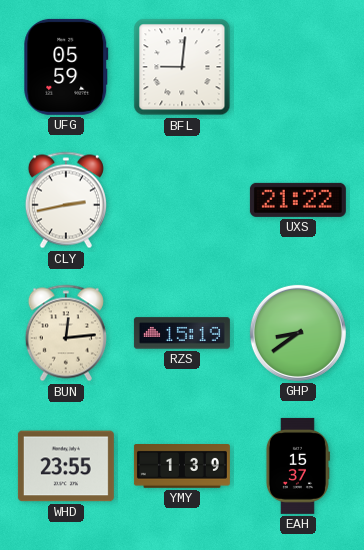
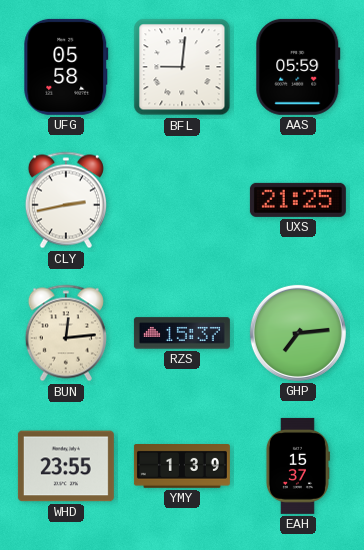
UFG: 05:59 -> 05:58 (66, 67)
AAS: none -> 05:59 (298, 67)
UXS: 21:22 -> 21:25 (298, 200)
RZS: 15:19 -> 15:37 (182, 333)
GHP: 8:39 -> 7:14 (298, 333)
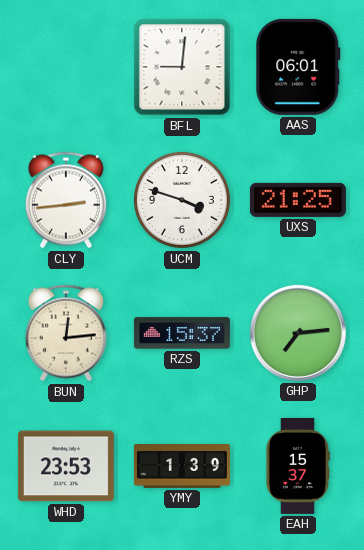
UFG: 05:58 -> none (66, 67)
AAS: 05:59 -> 06:01 (298, 67)
CLY: 2:43 -> 2:44 (66, 200)
UCM: none -> 3:48 (182, 200)
WHD: 23:55 -> 23:53 (66, 466)
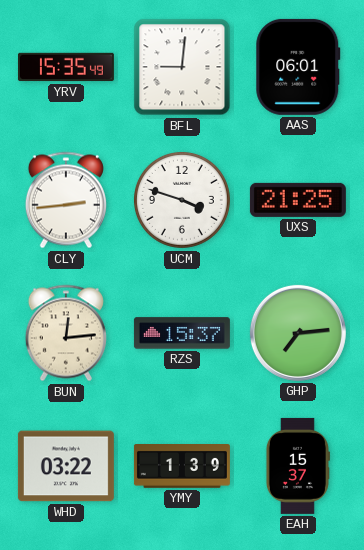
YRV: none -> 15:35 (66, 67)
WHD: 23:53 -> 03:22 (66, 466)
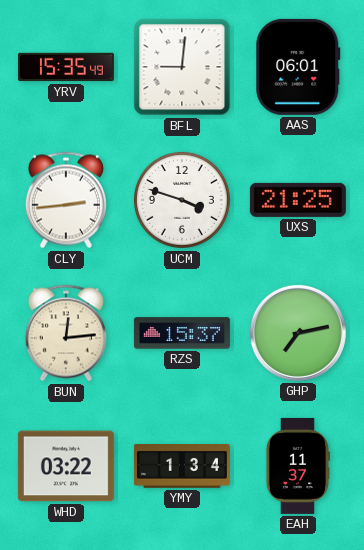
GHP: 7:14 -> 7:13 (298, 333)
YMY: 1:39 -> 1:34 (182, 467)
EAH: 15:37 -> 11:37 (297, 466)
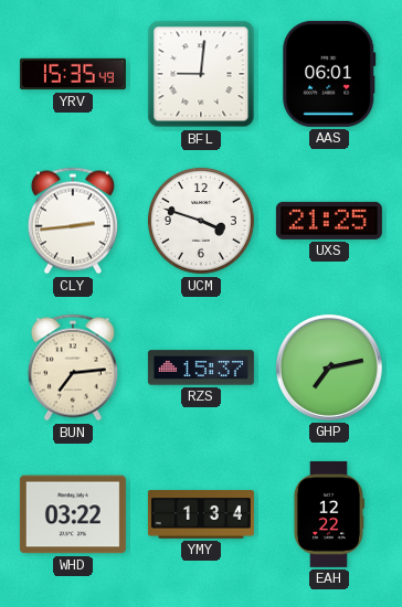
BUN: 12:14 -> 7:14 (73, 368)
EAH: 11:37 -> 12:22 (328, 514)
